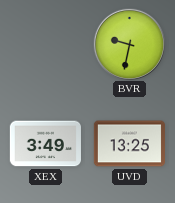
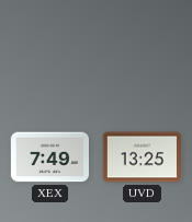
BVR: 9:32 -> none (129, 44)
XEX: 3:49 -> 7:49 (49, 157)
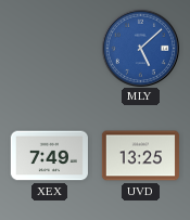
MLY: none -> 5:08 (140, 48)
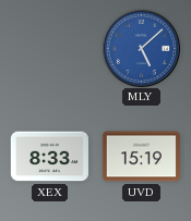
XEX: 7:49 -> 8:33 (49, 157)
UVD: 13:25 -> 15:19 (141, 157)
